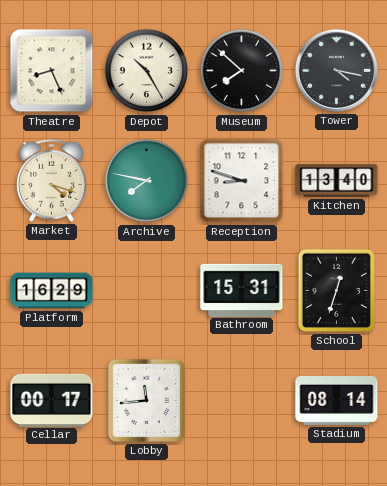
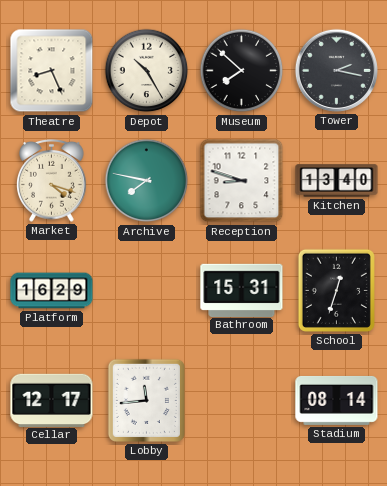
Tower: 4:17 -> 2:17 (336, 70)
Cellar: 00:17 -> 12:17 (52, 400)
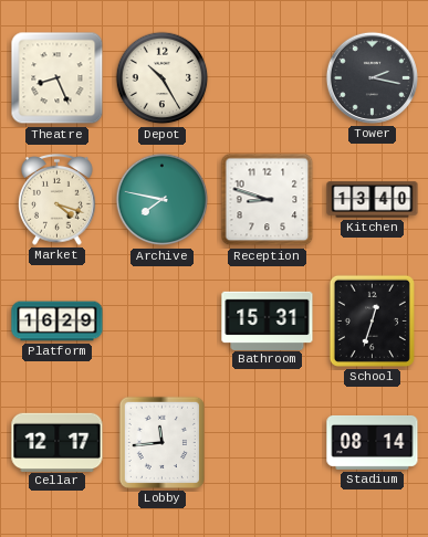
Museum: 7:52 -> none (242, 71)
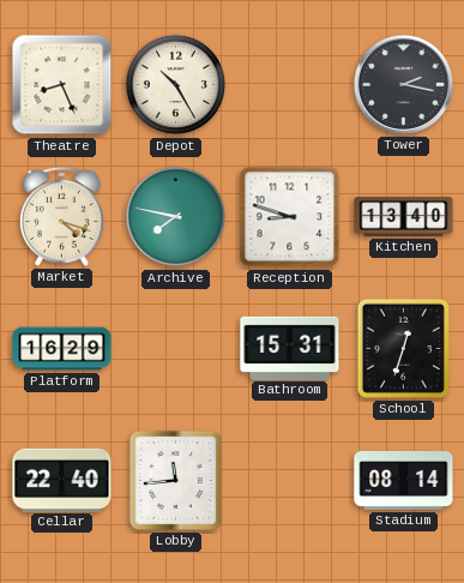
Cellar: 12:17 -> 22:40 (62, 480)
